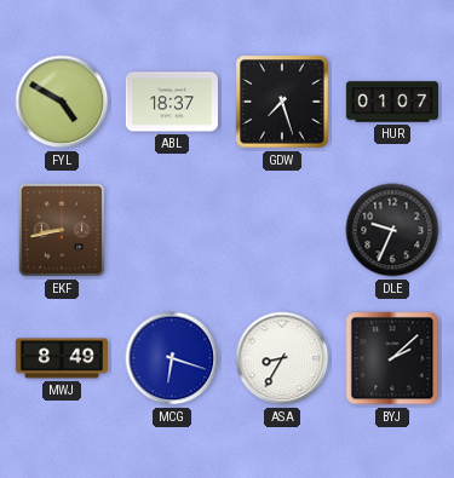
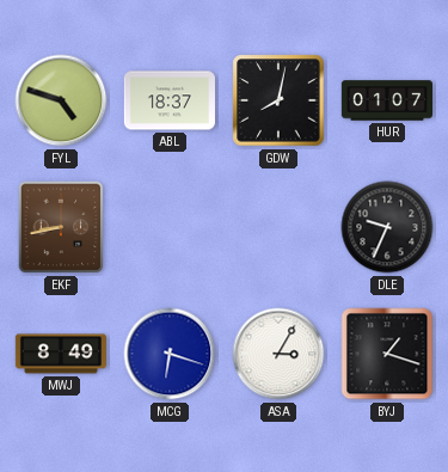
FYL: 4:50 -> 4:48 (61, 100)
GDW: 7:27 -> 8:02 (278, 100)
ASA: 8:35 -> 3:05 (278, 354)
BYJ: 2:08 -> 1:18 (387, 354)
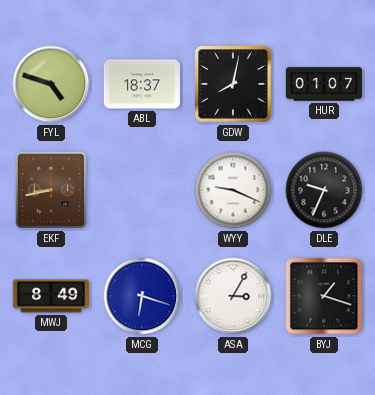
WYY: none -> 9:19 (233, 190)
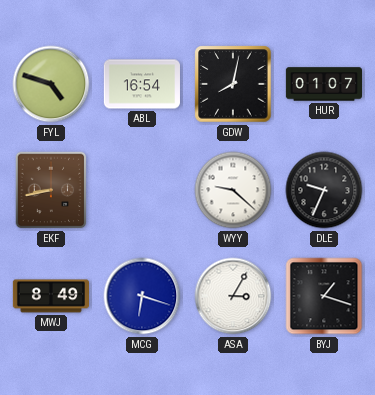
ABL: 18:37 -> 16:54 (141, 84)
WYY: 9:19 -> 9:22 (233, 190)
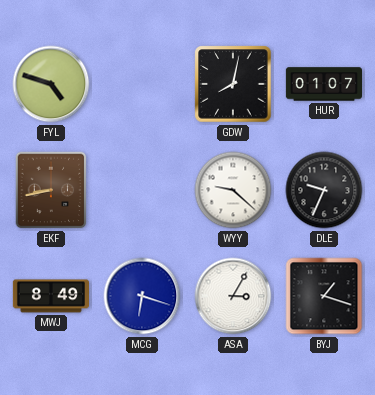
ABL: 16:54 -> none (141, 84)
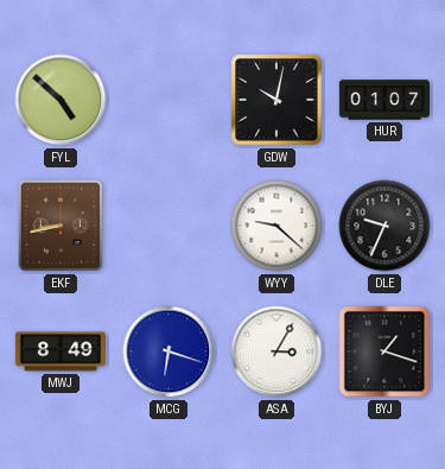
FYL: 4:48 -> 4:52 (61, 100)
GDW: 8:02 -> 10:02 (276, 100)
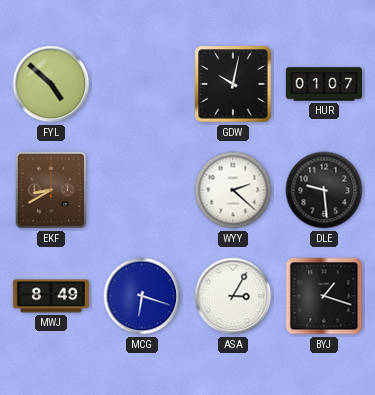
EKF: 8:43 -> 8:40 (51, 190)
WYY: 9:22 -> 2:22 (233, 190)
DLE: 9:34 -> 9:29 (324, 190)
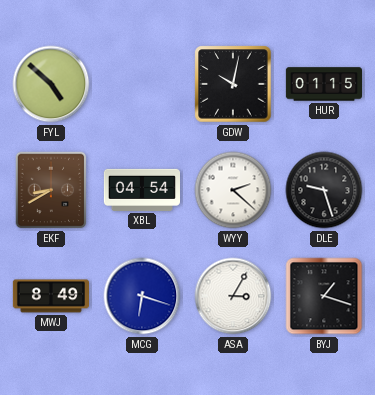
HUR: 01:07 -> 01:15 (323, 84)
XBL: none -> 04:54 (141, 190)
DLE: 9:29 -> 9:27 (324, 190)
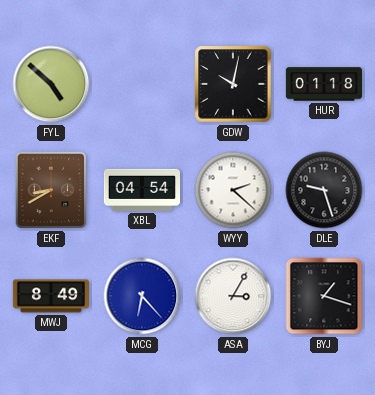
HUR: 01:15 -> 01:18 (323, 84)
MCG: 6:18 -> 6:23 (142, 296)
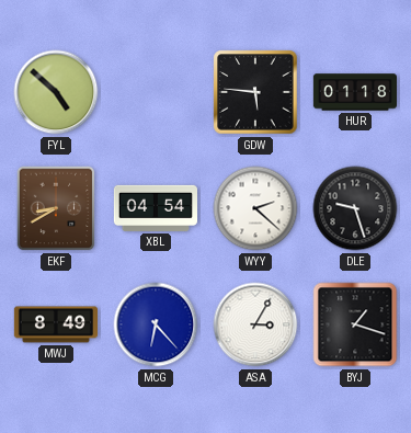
GDW: 10:02 -> 5:46 (255, 92)
